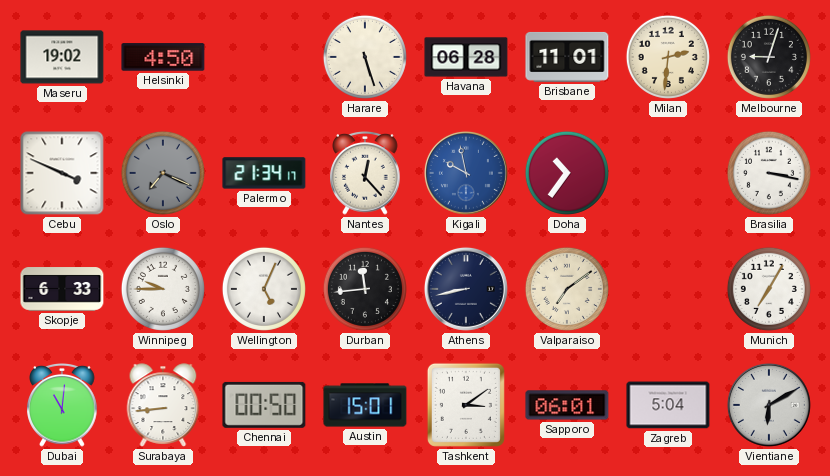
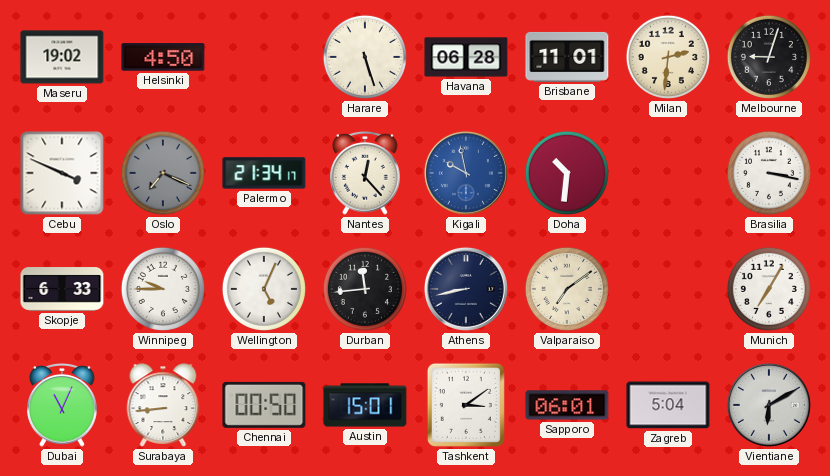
Doha: 10:36 -> 10:31 (567, 173)
Dubai: 11:01 -> 11:04 (62, 406)
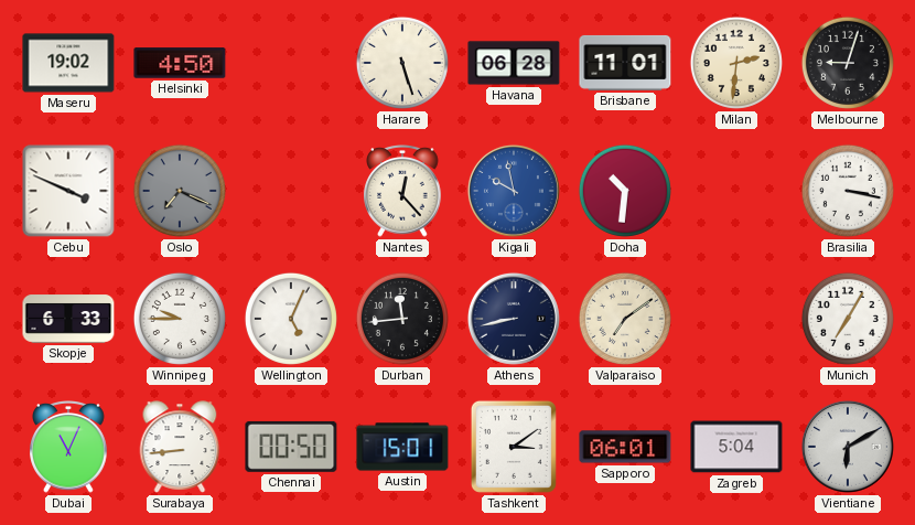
Palermo: 21:34 -> none (264, 173)
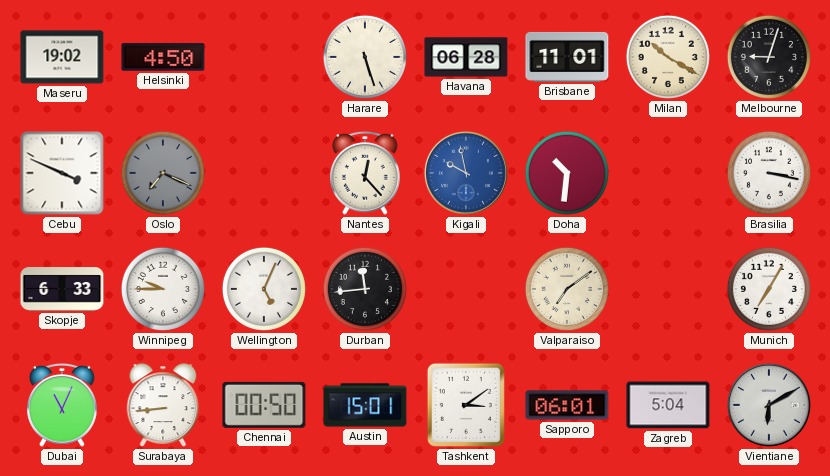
Milan: 2:31 -> 10:20 (668, 57)
Athens: 8:43 -> none (514, 319)
